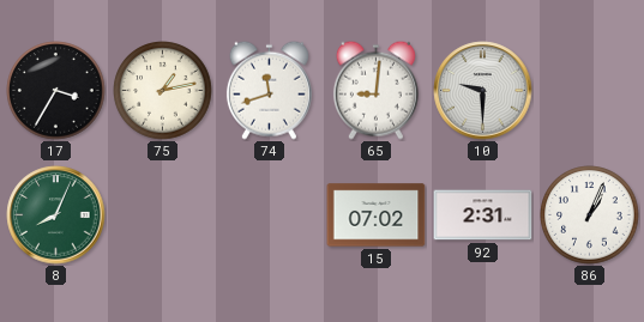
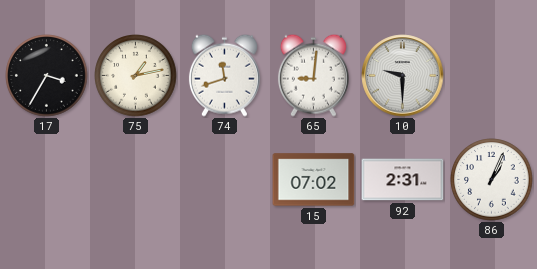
8: 8:04 -> none (56, 215)
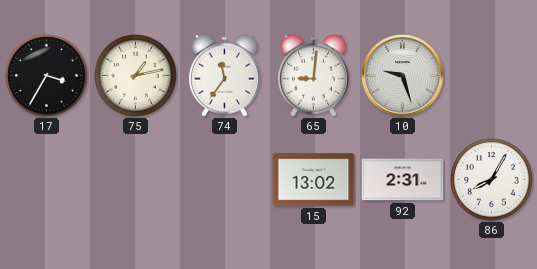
74: 11:42 -> 11:36 (224, 75)
10: 9:30 -> 9:27 (403, 76)
15: 07:02 -> 13:02 (314, 180)
86: 1:04 -> 8:05 (492, 180)
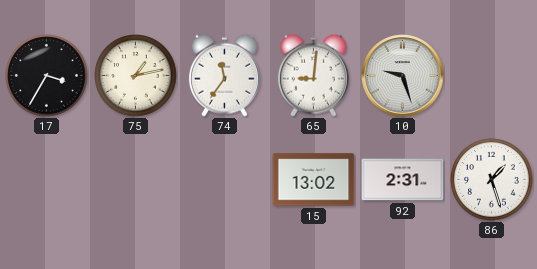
86: 8:05 -> 1:27 (492, 180)
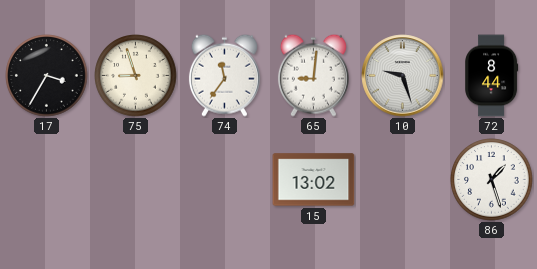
75: 1:13 -> 8:57 (136, 76)
72: none -> 8:44 (492, 76)
92: 2:31 -> none (403, 180)
